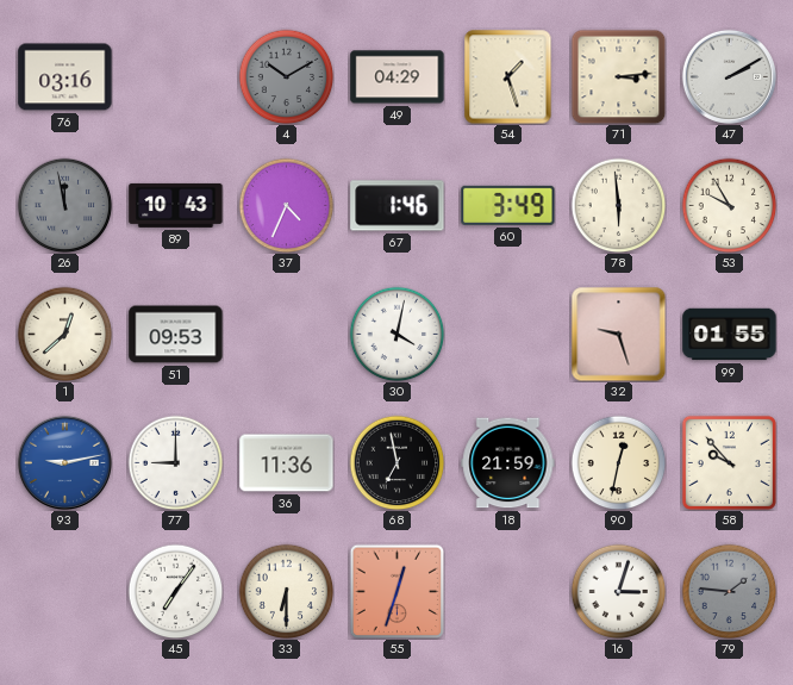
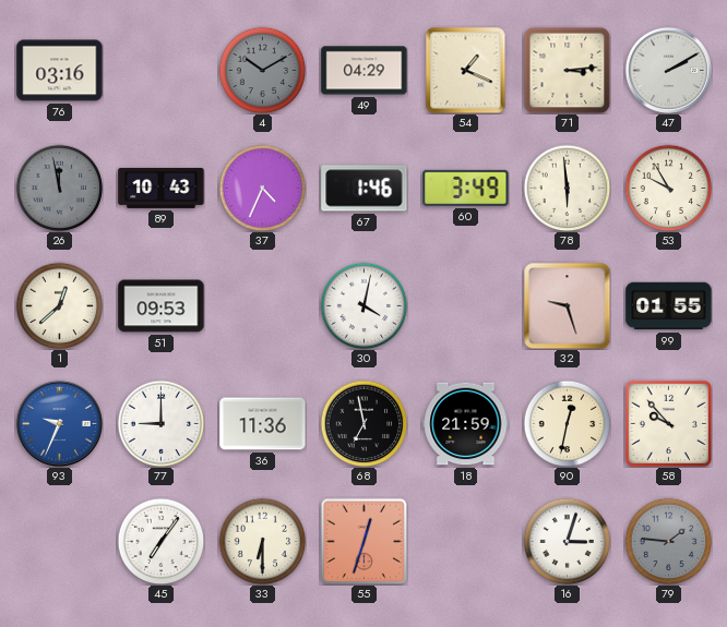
54: 1:27 -> 1:19 (466, 70)
93: 9:13 -> 9:34 (59, 423)
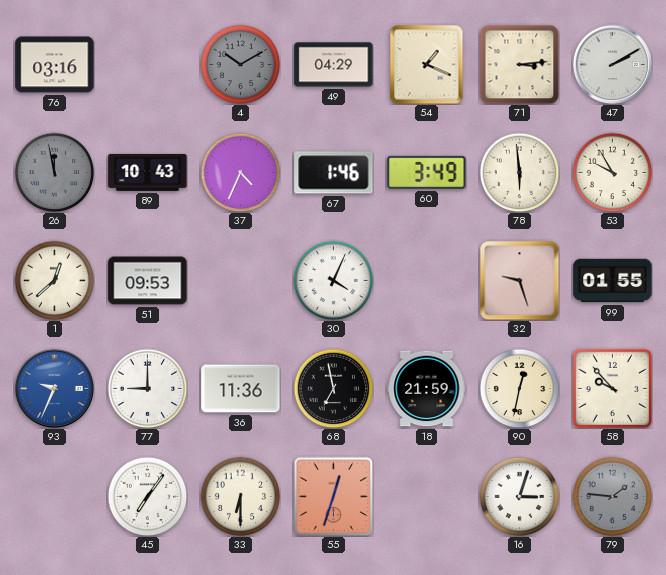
30: 4:02 -> 4:04 (333, 280)
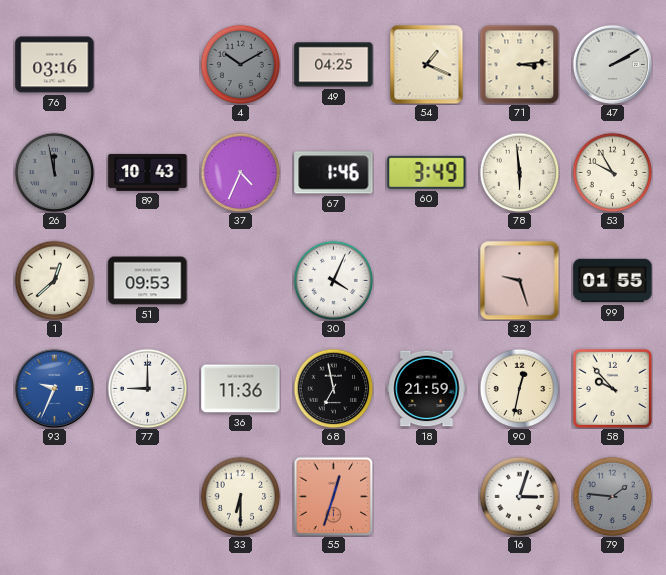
49: 04:29 -> 04:25 (334, 65)
45: 7:06 -> none (147, 496)
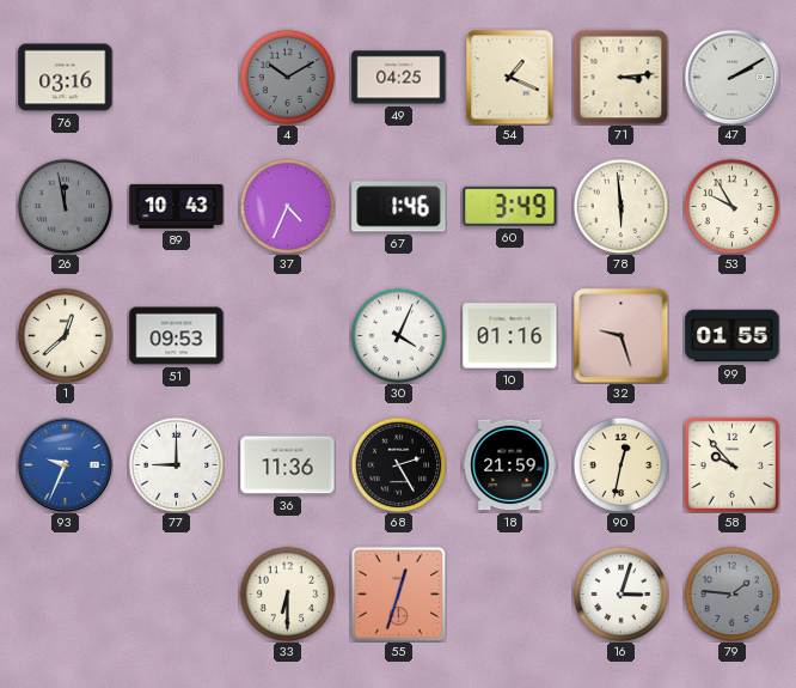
10: none -> 01:16 (510, 336)
68: 6:58 -> 2:25 (398, 464)
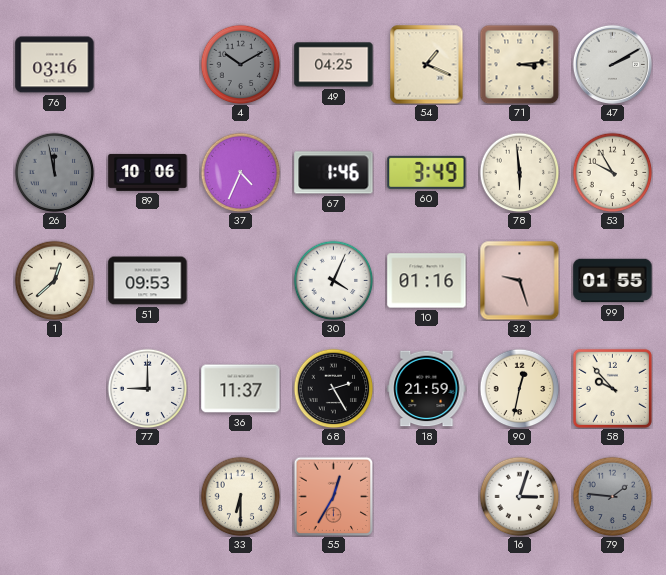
89: 10:43 -> 10:06 (148, 172)
93: 9:34 -> none (65, 464)
36: 11:36 -> 11:37 (241, 389)
55: 12:33 -> 12:35 (333, 496)
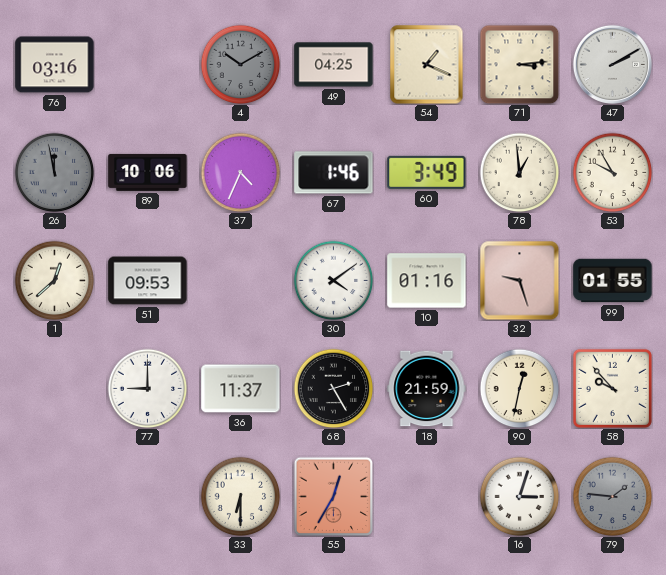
78: 5:59 -> 12:59 (519, 172)
30: 4:04 -> 4:09 (333, 280)
